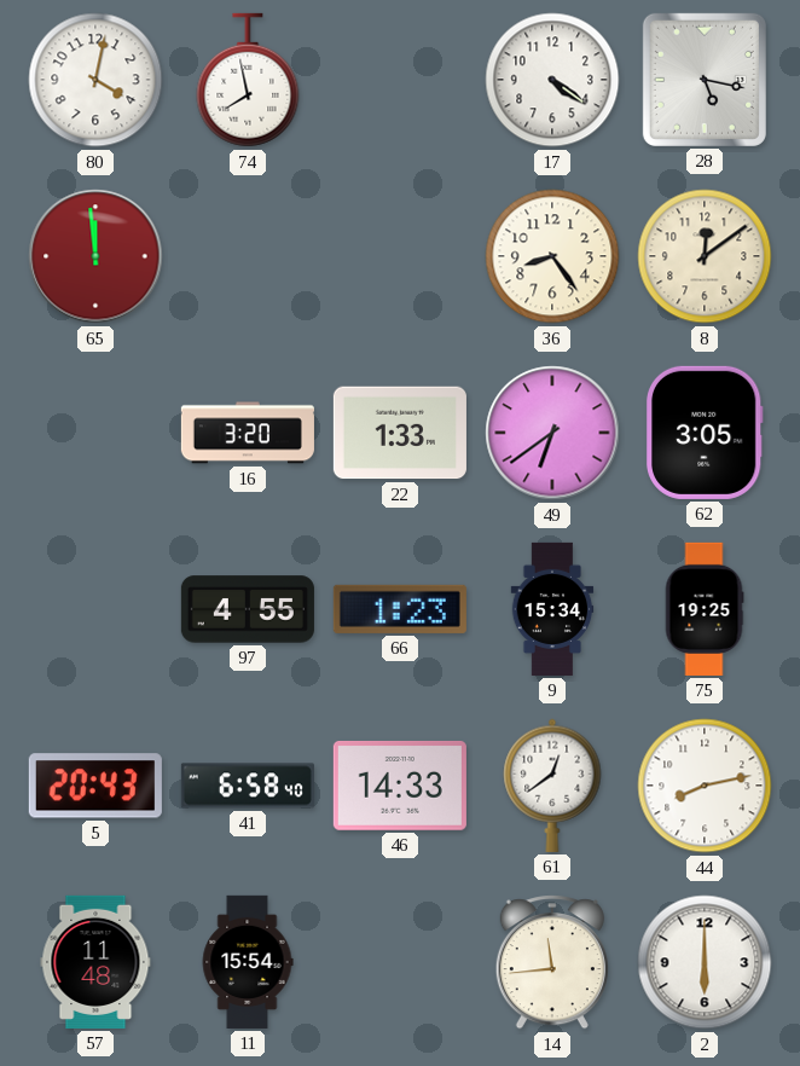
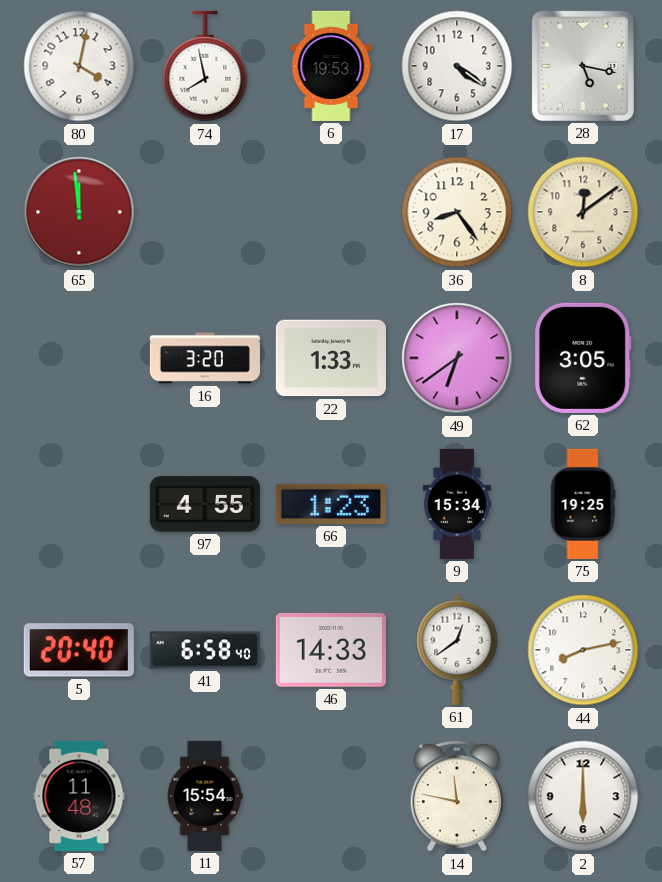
6: none -> 19:53 (331, 66)
5: 20:43 -> 20:40 (79, 650)
14: 11:44 -> 11:47 (457, 796)
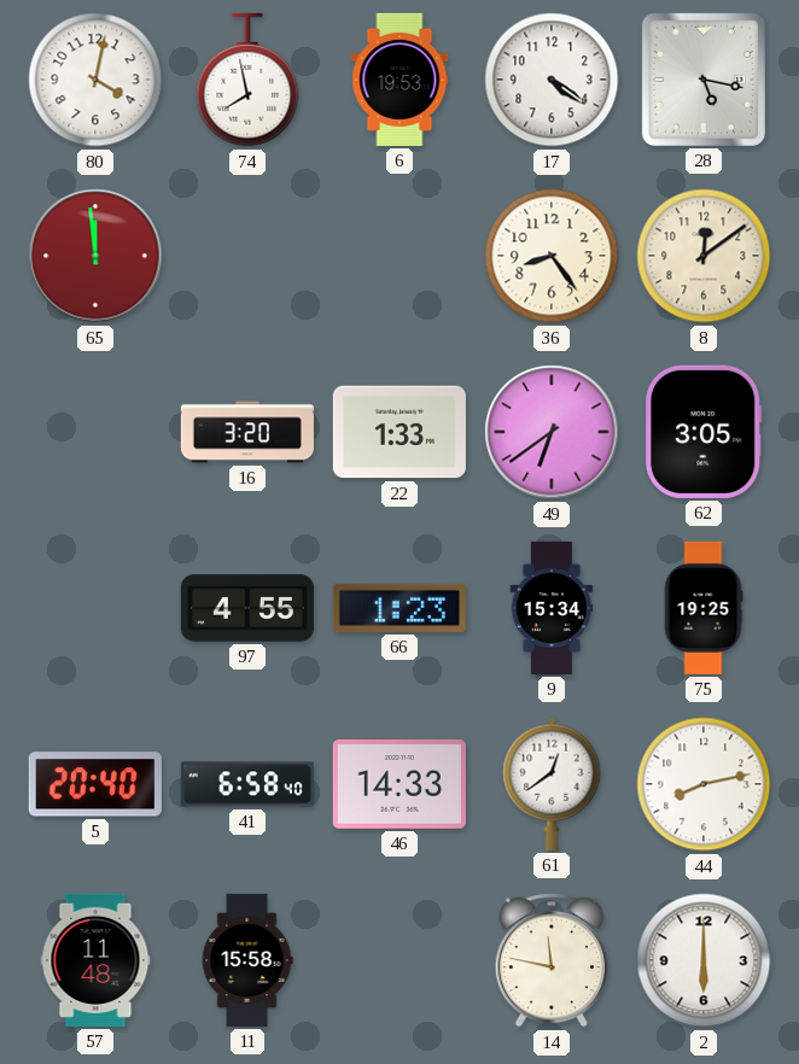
11: 15:54 -> 15:58 (247, 960)
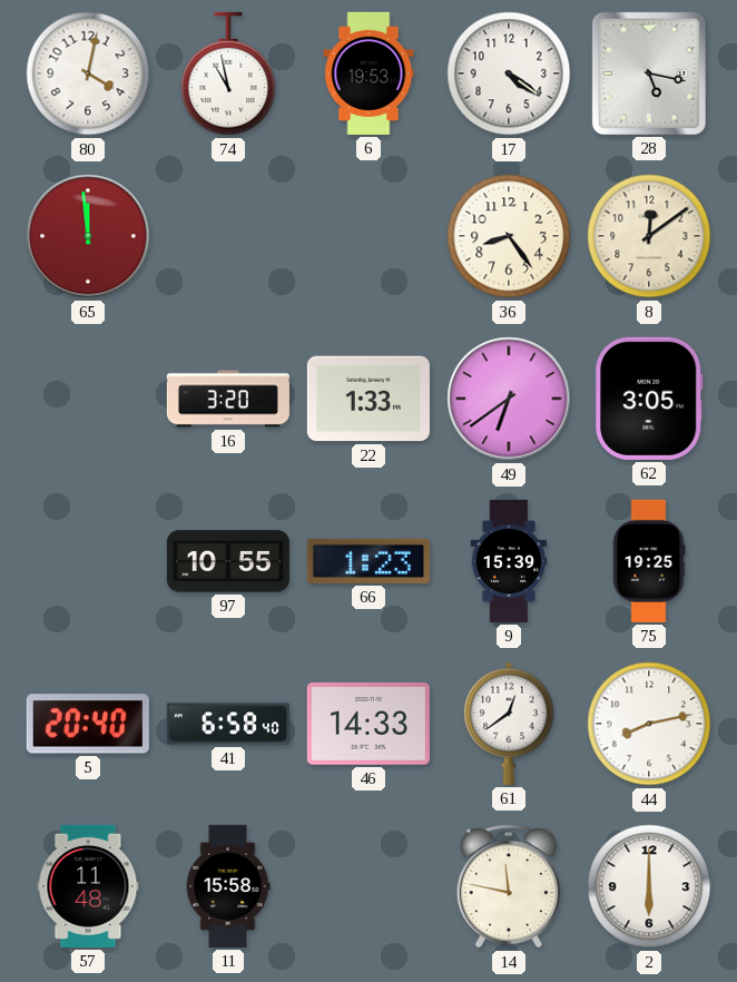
74: 7:58 -> 10:58 (228, 73)
97: 4:55 -> 10:55 (228, 561)
9: 15:34 -> 15:39 (509, 561)
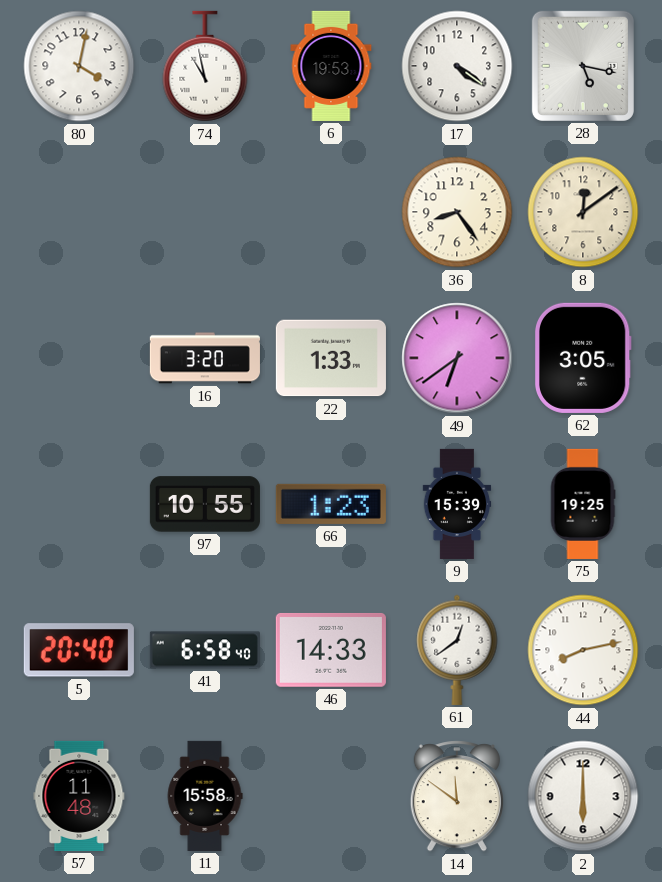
65: 11:59 -> none (88, 236)
14: 11:47 -> 11:51 (457, 796)
